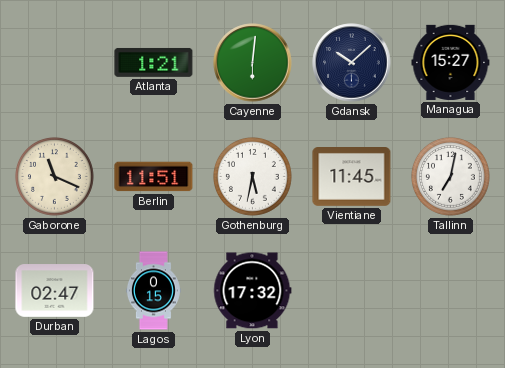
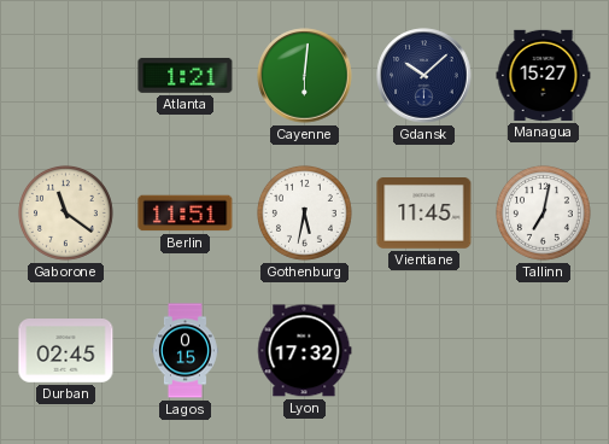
Gaborone: 11:19 -> 11:21 (65, 212)
Durban: 02:47 -> 02:45 (66, 351)
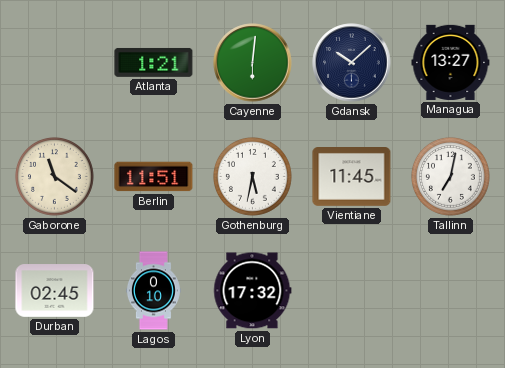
Managua: 15:27 -> 13:27 (451, 62)
Lagos: 0:15 -> 0:10 (153, 291)
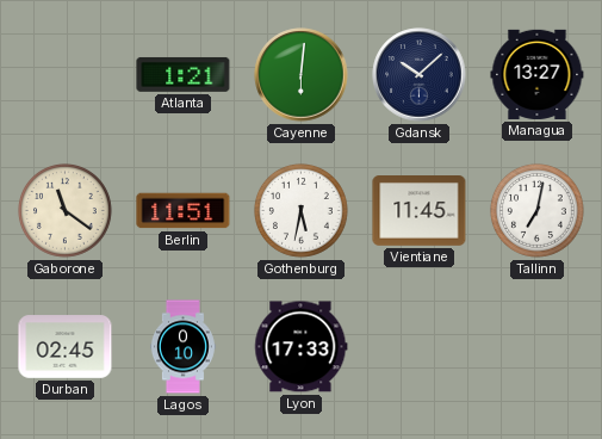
Lyon: 17:32 -> 17:33 (302, 347)
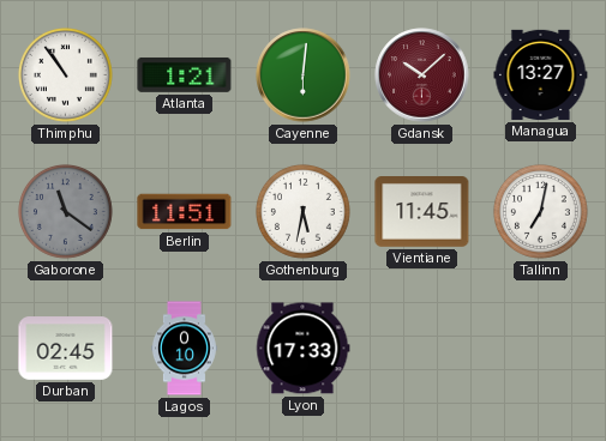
Thimphu: none -> 10:54 (65, 74)
Gdansk dial: navy -> burgundy (422, 75)
Gaborone dial: cream -> grey (65, 211)
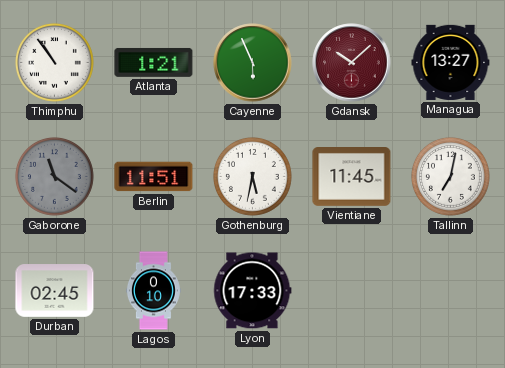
Cayenne: 6:01 -> 5:56 (253, 63)
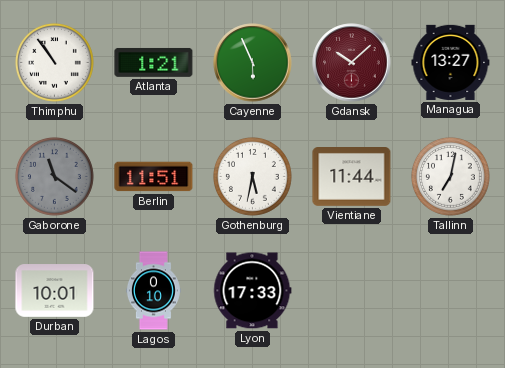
Vientiane: 11:45 -> 11:44 (352, 177)
Durban: 02:45 -> 10:01 (55, 291)
